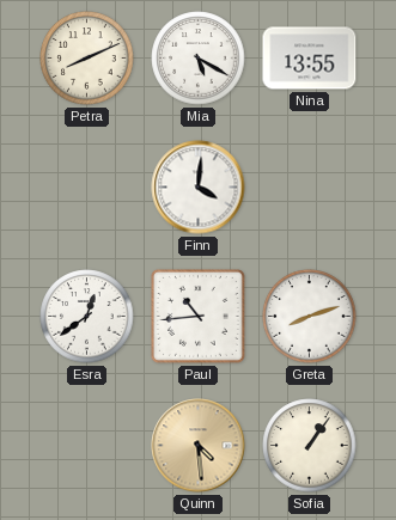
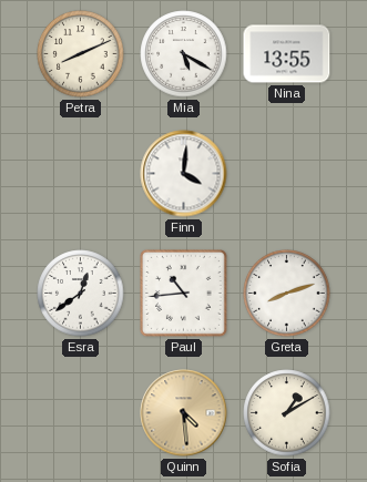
Sofia: 1:06 -> 1:10 (287, 413)
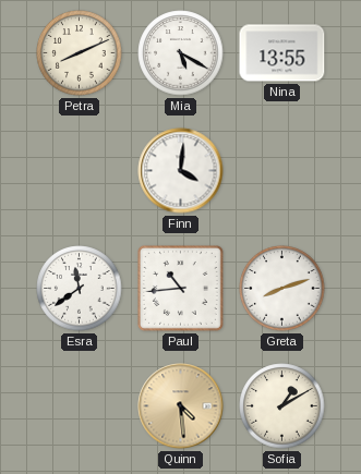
Esra: 12:39 -> 11:39 (80, 289)
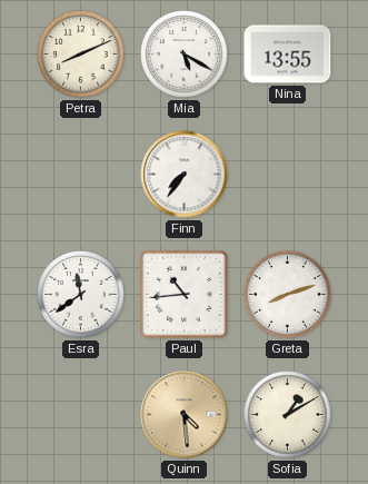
Finn: 4:01 -> 7:36 (185, 175)
